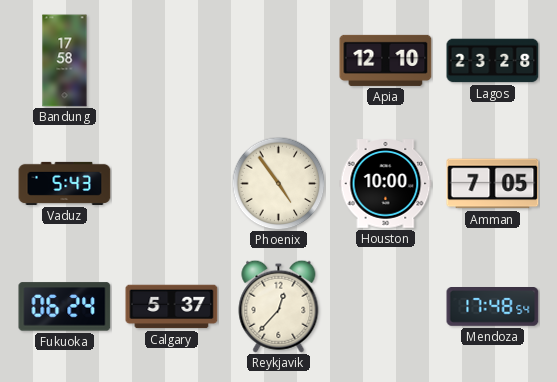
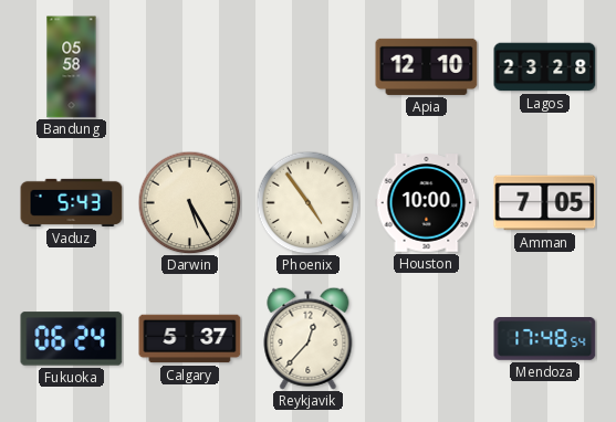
Bandung: 17:58 -> 05:58 (72, 67)
Darwin: none -> 5:25 (189, 202)
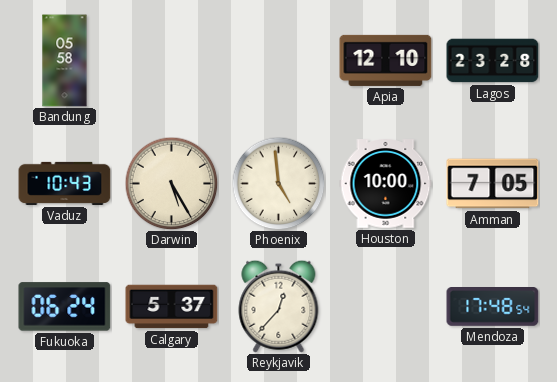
Vaduz: 5:43 -> 10:43 (65, 183)
Phoenix: 4:54 -> 4:59 (278, 183)
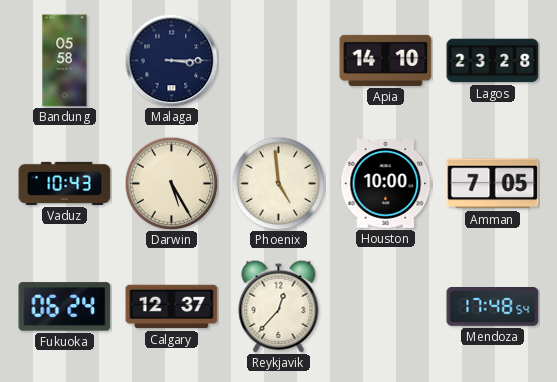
Malaga: none -> 3:15 (171, 60)
Apia: 12:10 -> 14:10 (386, 60)
Calgary: 5:37 -> 12:37 (172, 307)
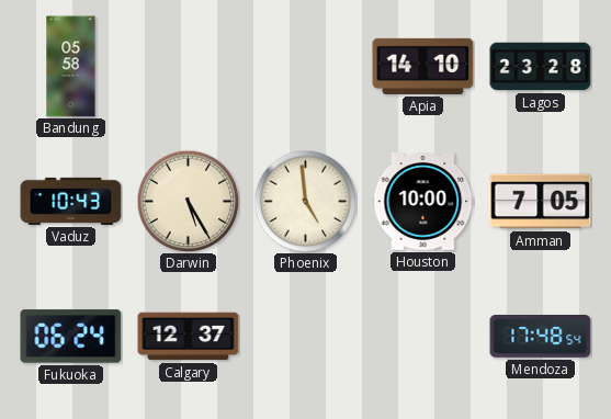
Malaga: 3:15 -> none (171, 60)
Reykjavik: 12:37 -> none (279, 306)
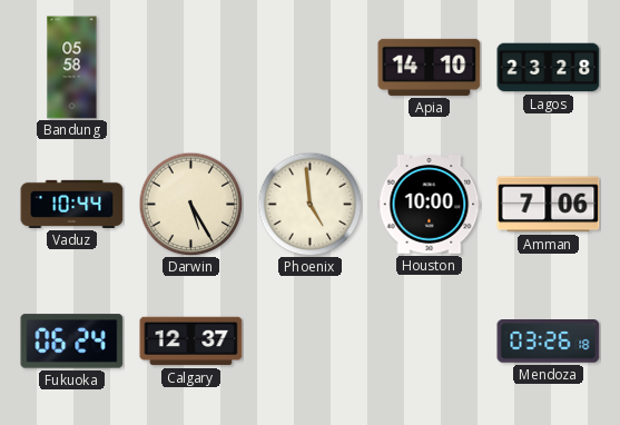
Vaduz: 10:43 -> 10:44 (72, 204)
Amman: 7:05 -> 7:06 (549, 205)
Mendoza: 17:48 -> 03:26 (549, 342)
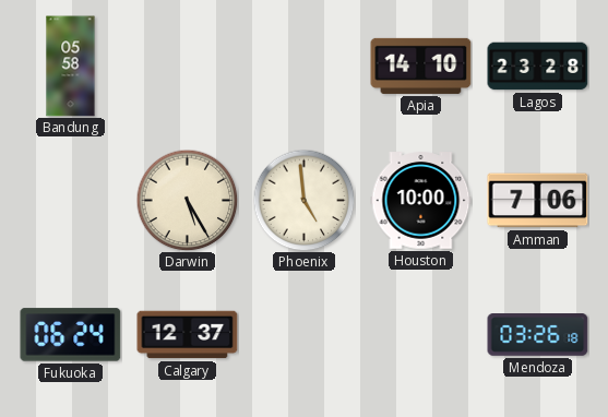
Vaduz: 10:44 -> none (72, 204)
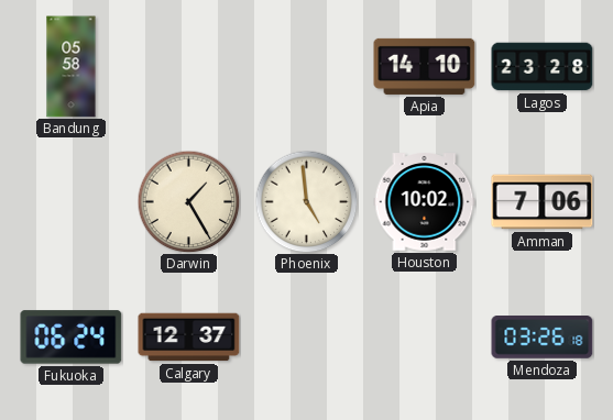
Darwin: 5:25 -> 1:25 (188, 201)
Houston: 10:00 -> 10:02 (425, 202)
